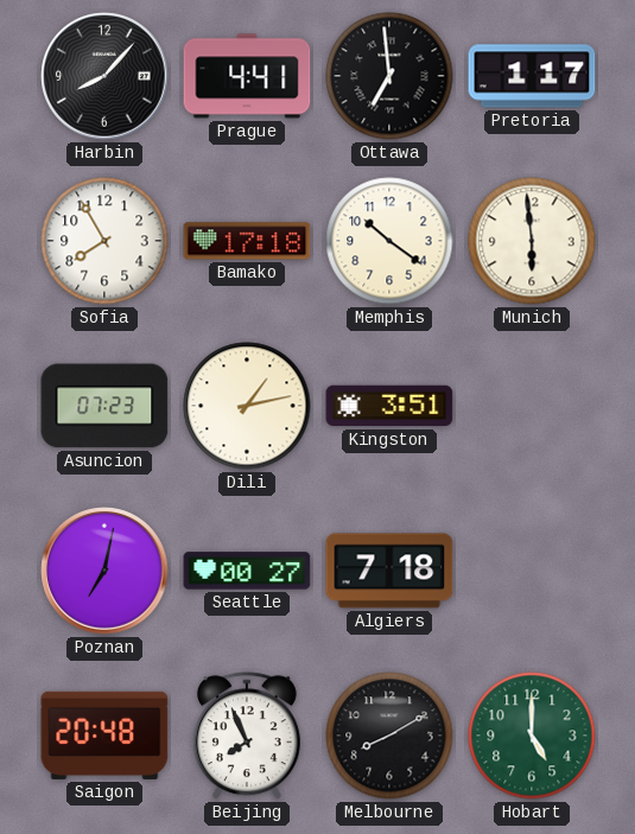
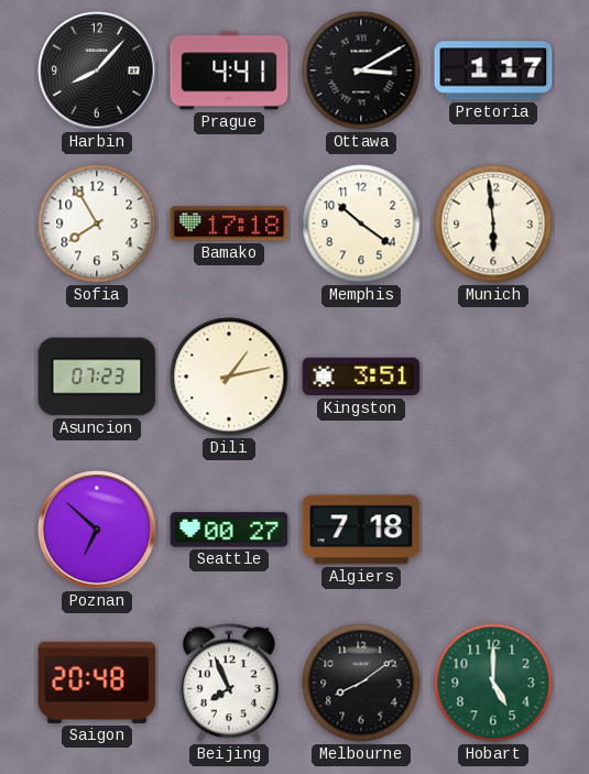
Ottawa: 6:59 -> 3:10 (361, 70)
Poznan: 7:02 -> 6:52 (97, 530)
Melbourne: 8:10 -> 8:09 (361, 683)
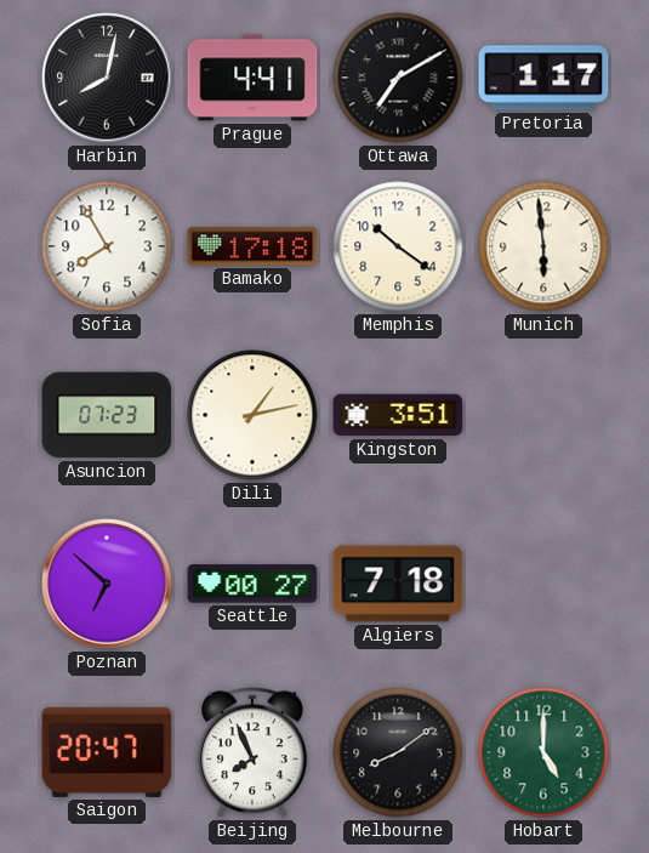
Harbin: 8:07 -> 8:02 (107, 78)
Ottawa: 3:10 -> 7:10 (398, 78)
Saigon: 20:48 -> 20:47 (107, 752)
